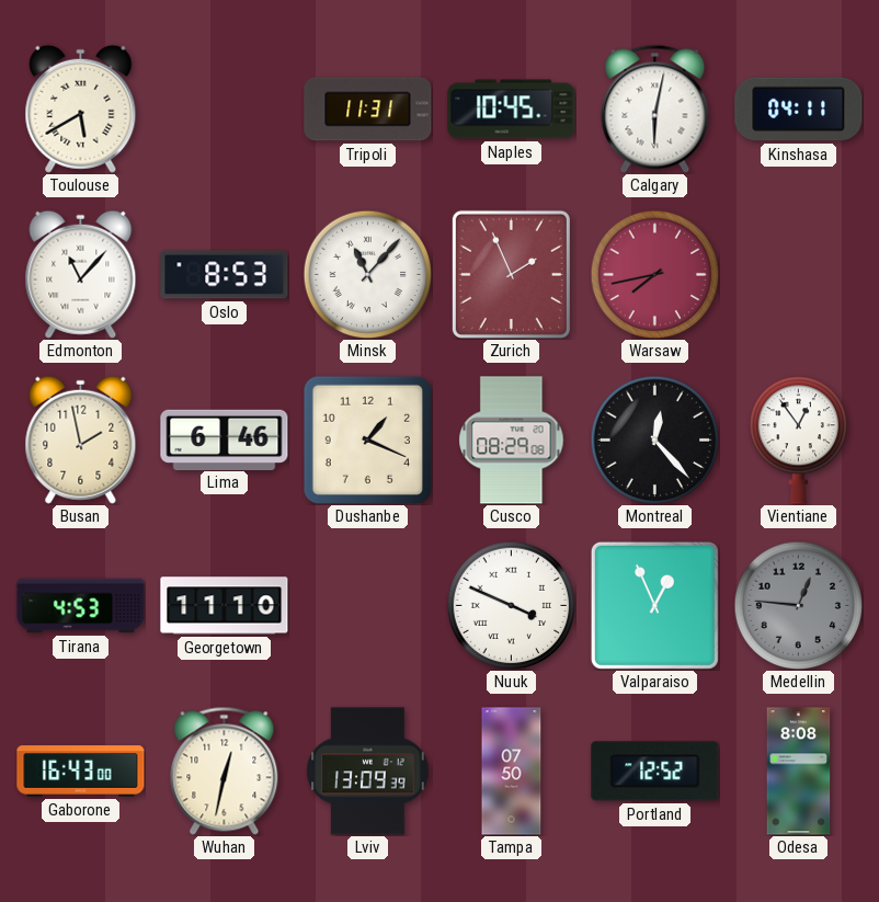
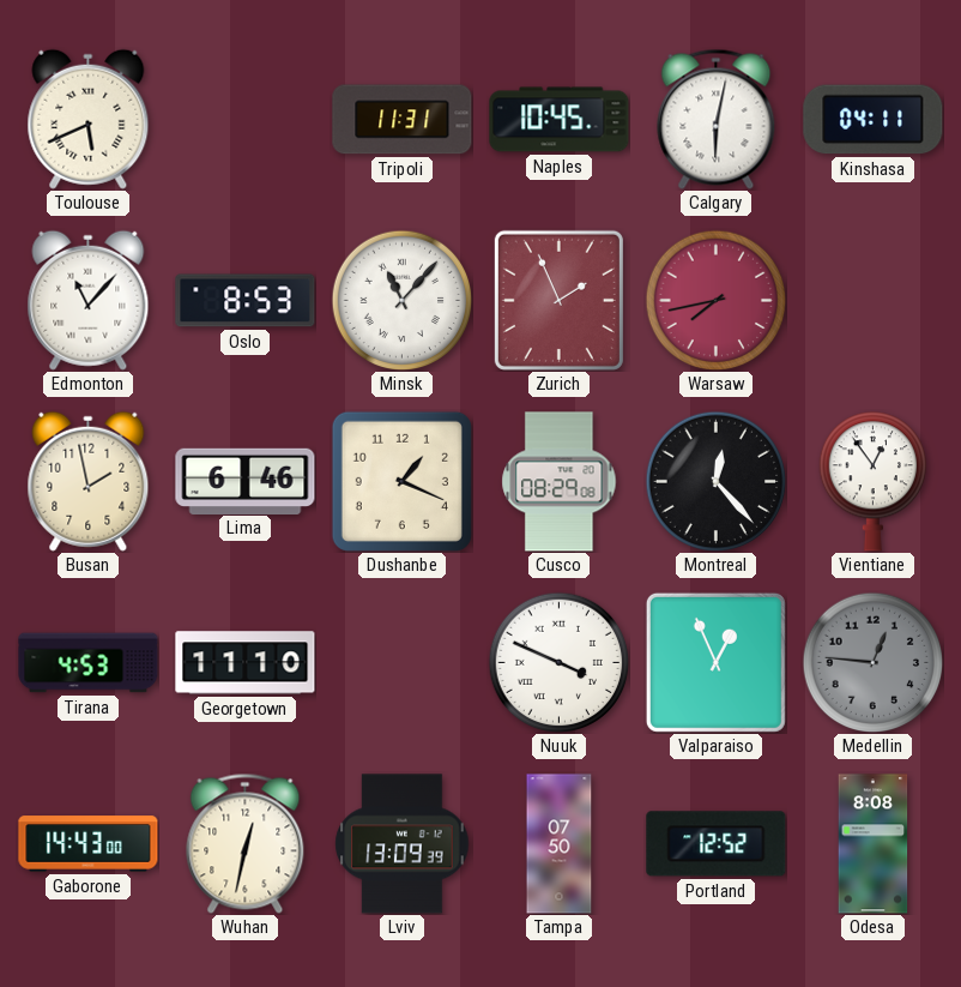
Toulouse: 5:40 -> 5:41 (89, 119)
Gaborone: 16:43 -> 14:43 (89, 844)
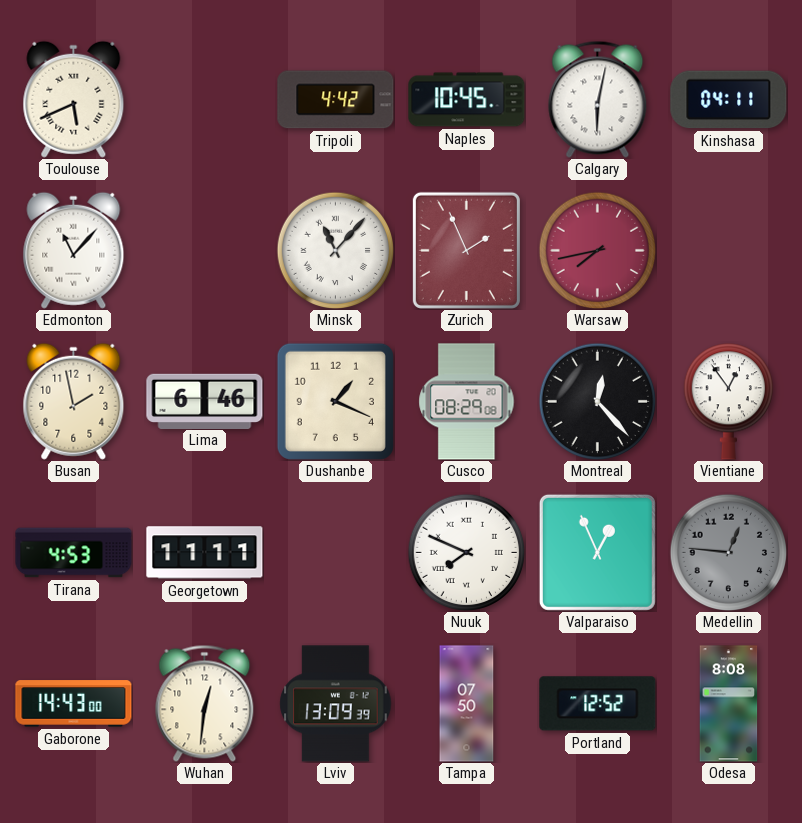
Tripoli: 11:31 -> 4:42 (336, 100)
Oslo: 8:53 -> none (246, 301)
Georgetown: 11:10 -> 11:11 (205, 553)
Nuuk: 3:49 -> 7:49 (466, 552)
Wuhan: 12:32 -> 12:31 (205, 703)
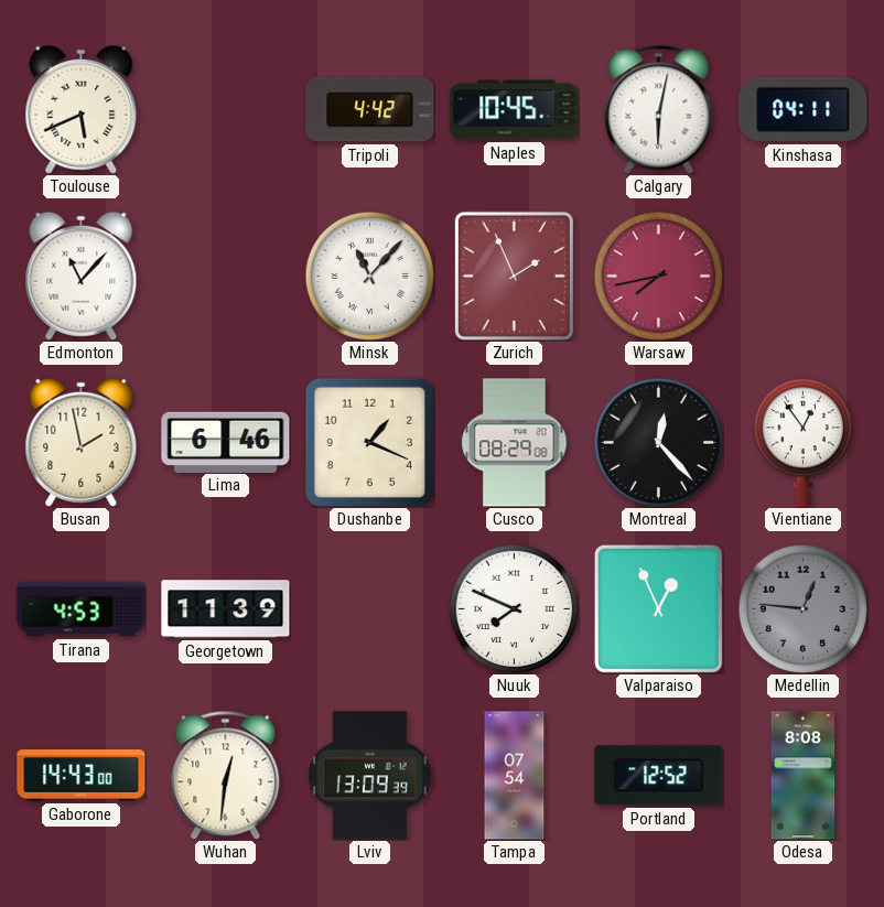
Georgetown: 11:11 -> 11:39 (226, 609)
Tampa: 07:50 -> 07:54 (515, 776)
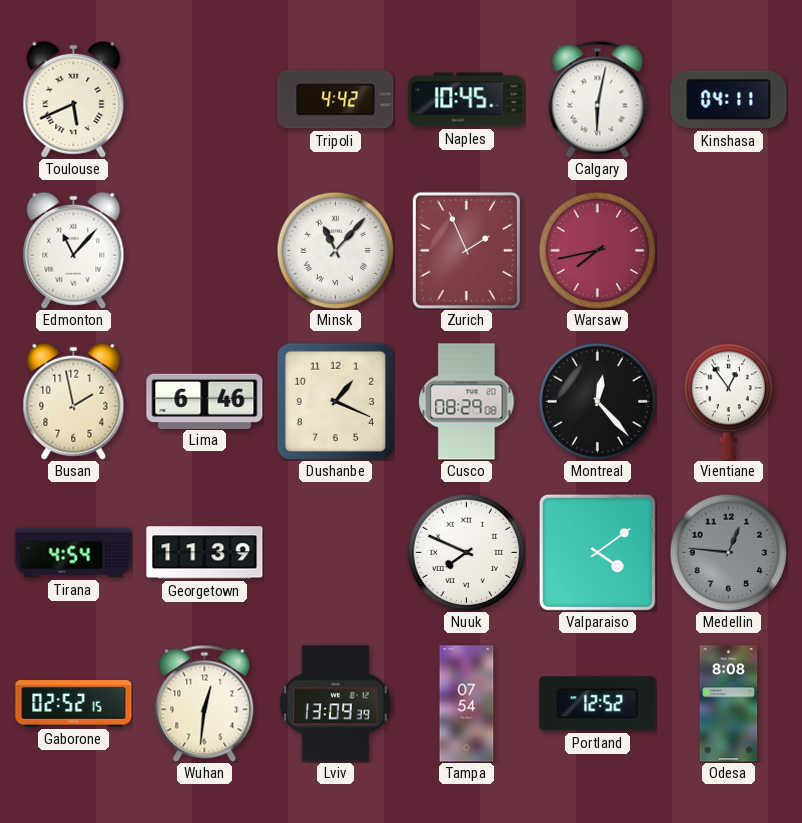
Tirana: 4:53 -> 4:54 (74, 553)
Valparaiso: 12:56 -> 4:09 (597, 552)
Gaborone: 14:43 -> 02:52 (74, 704)
